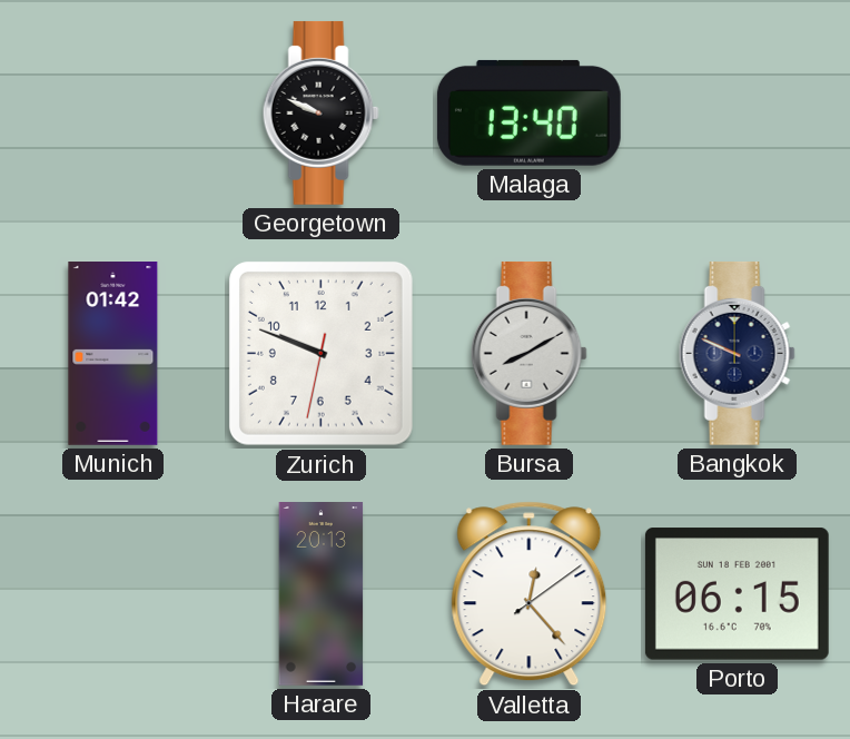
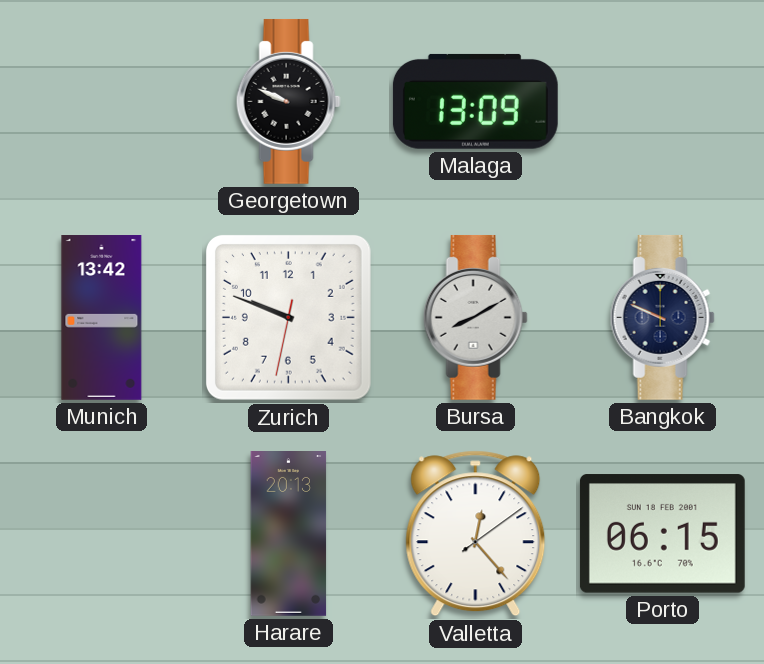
Malaga: 13:40 -> 13:09 (475, 101)
Munich: 01:42 -> 13:42 (102, 318)
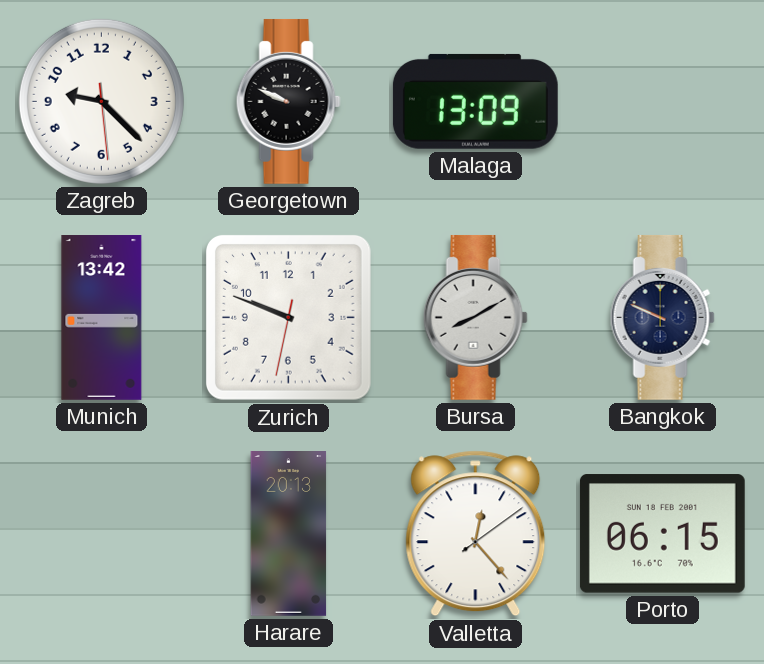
Zagreb: none -> 9:22 (101, 101)
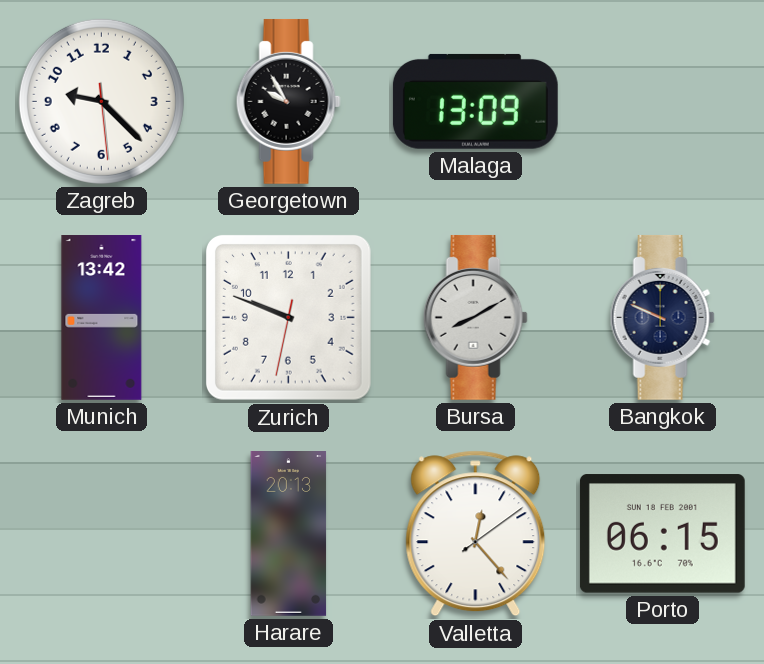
Georgetown: 9:49 -> 9:55 (288, 101)
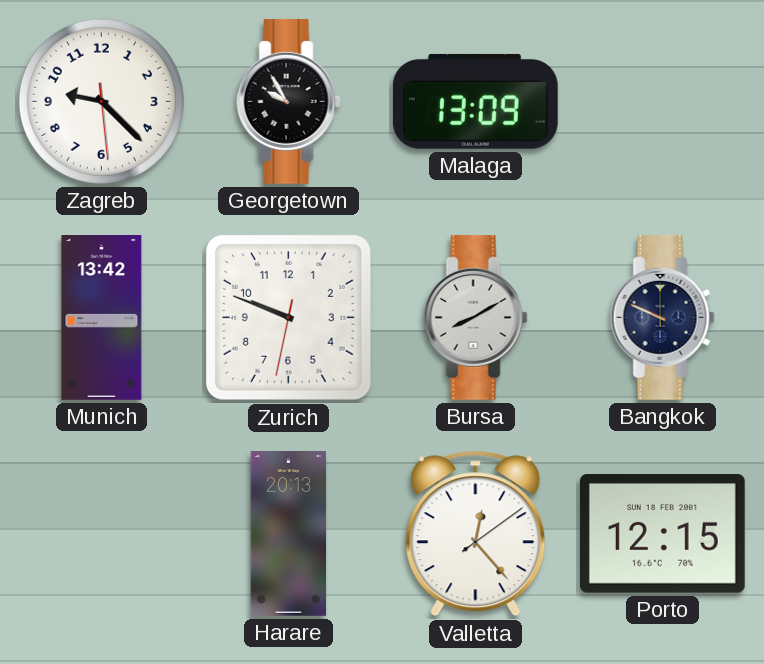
Porto: 06:15 -> 12:15 (662, 534)
